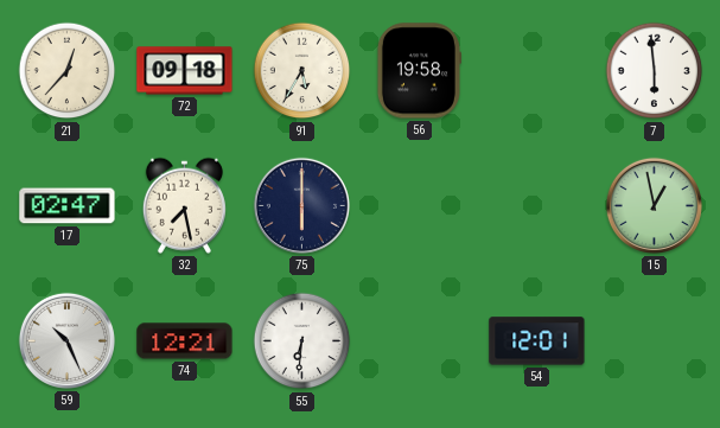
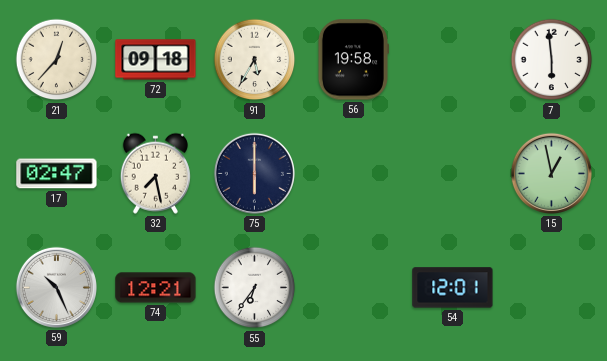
55: 6:31 -> 6:36 (255, 288)
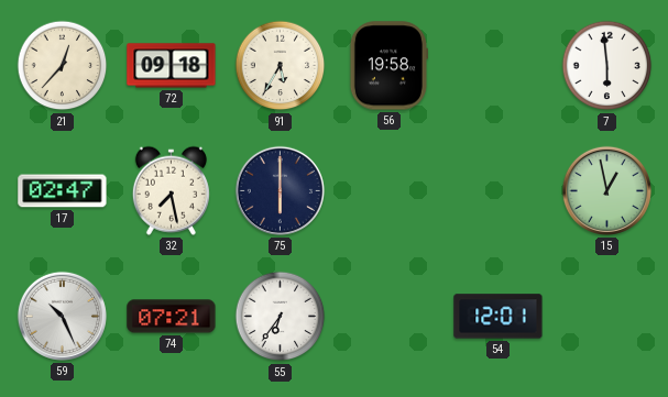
74: 12:21 -> 07:21 (172, 317)
